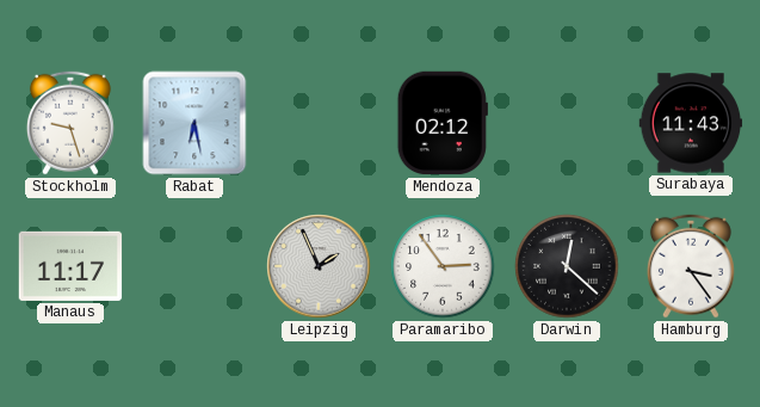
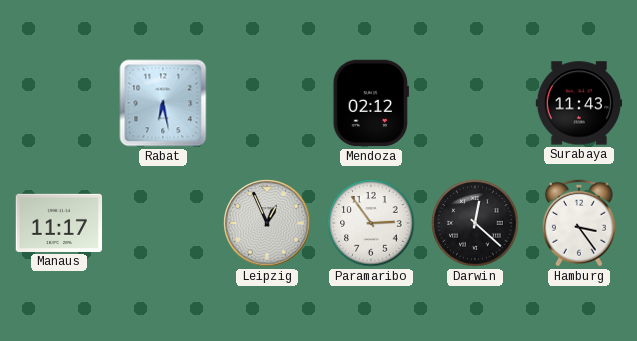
Stockholm: 9:27 -> none (70, 123)
Leipzig: 1:56 -> 12:56 (267, 223)
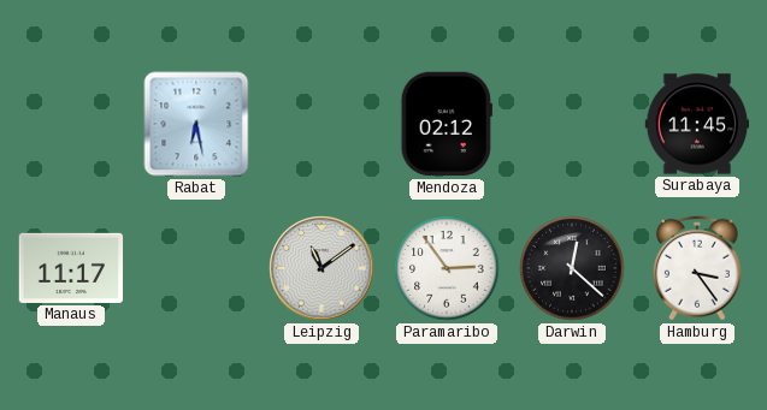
Surabaya: 11:43 -> 11:45 (697, 124)
Leipzig: 12:56 -> 11:09 (321, 268)
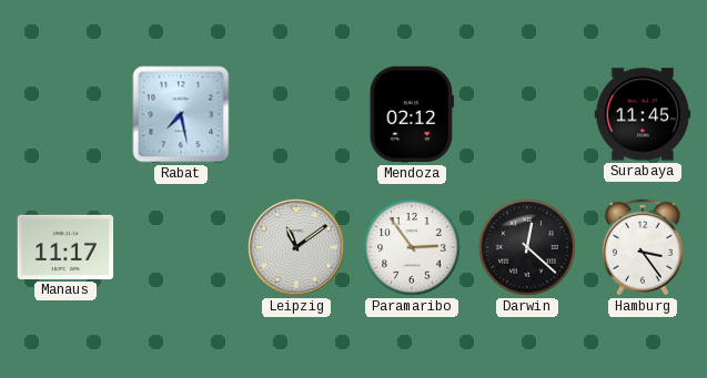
Rabat: 6:28 -> 7:28 (181, 114)
